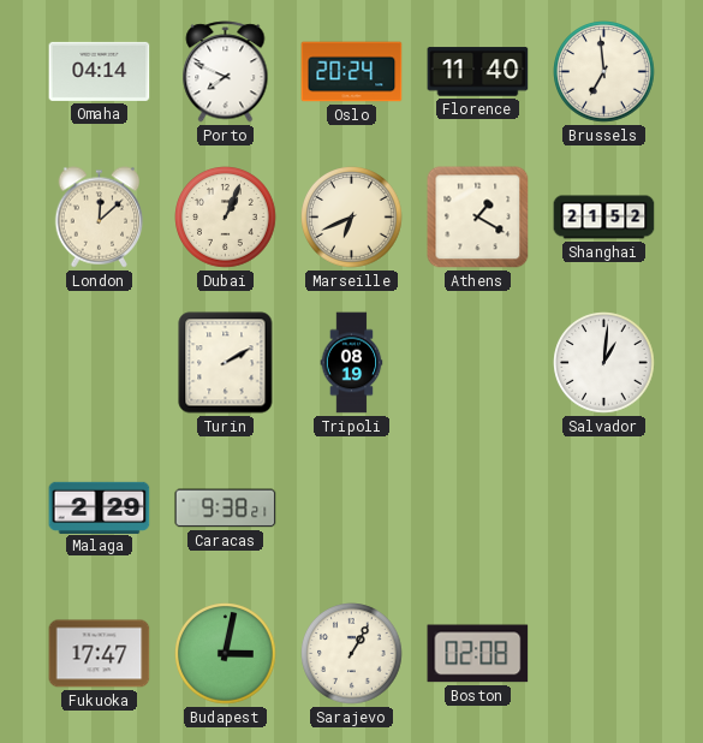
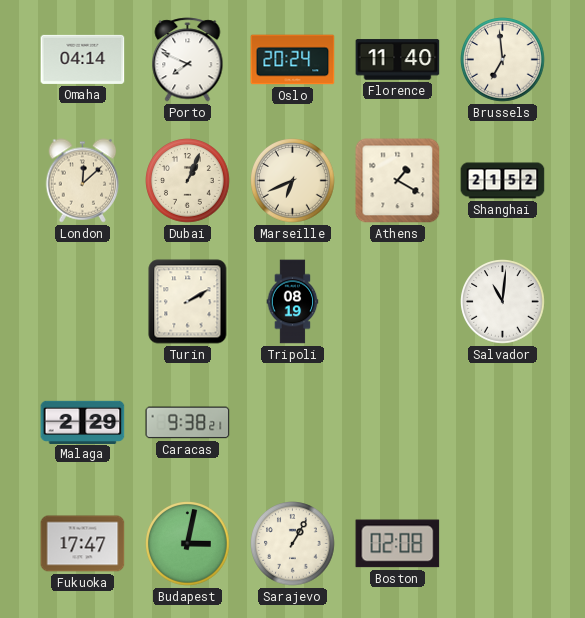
Salvador: 1:01 -> 11:01 (503, 302)
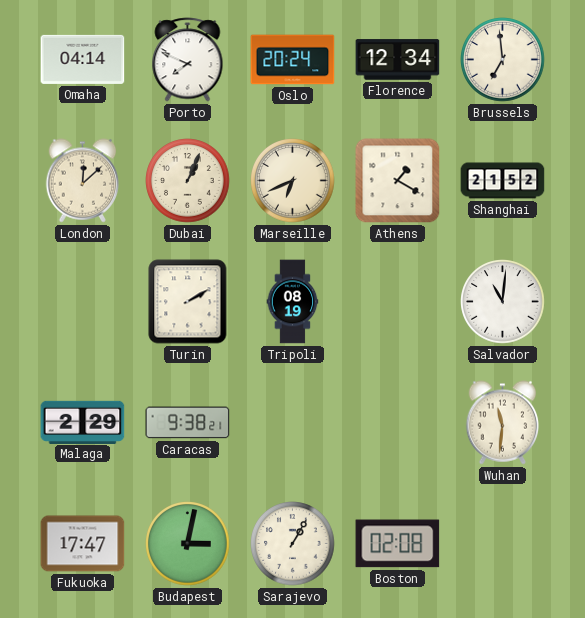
Florence: 11:40 -> 12:34 (398, 60)
Wuhan: none -> 11:31 (503, 423)
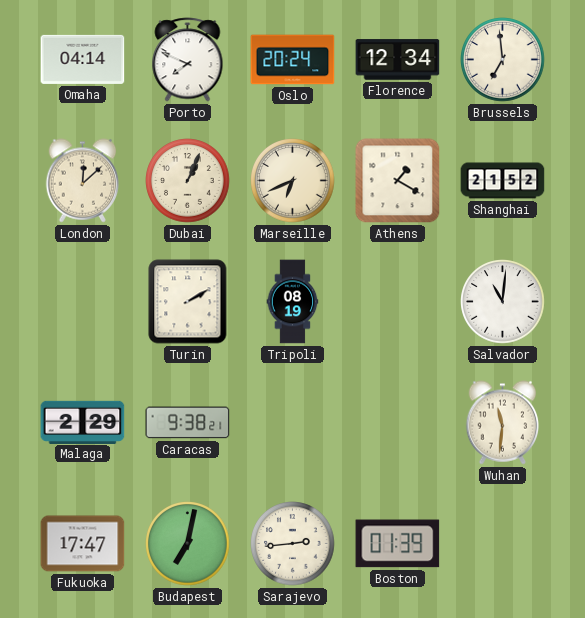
Budapest: 3:02 -> 7:02 (188, 544)
Sarajevo: 1:05 -> 2:44 (293, 544)
Boston: 02:08 -> 01:39 (398, 544)
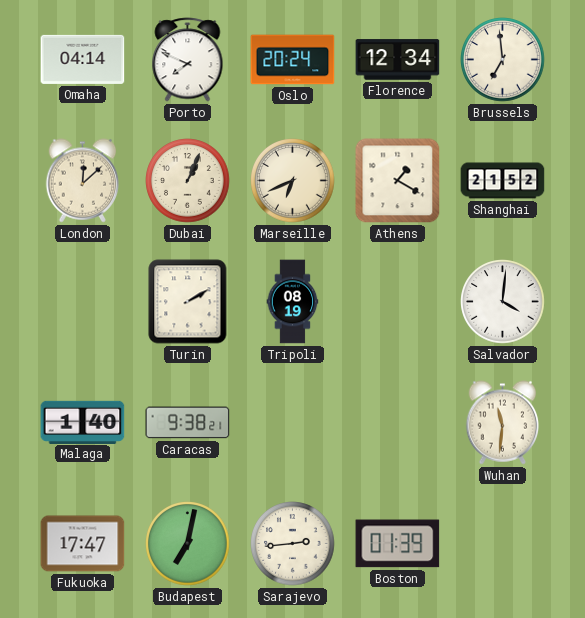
Salvador: 11:01 -> 4:01 (503, 302)
Malaga: 2:29 -> 1:40 (83, 422)
